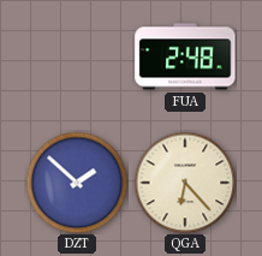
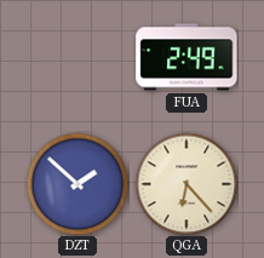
FUA: 2:48 -> 2:49 (186, 57)
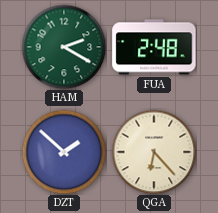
HAM: none -> 2:20 (64, 47)
FUA: 2:49 -> 2:48 (154, 47)
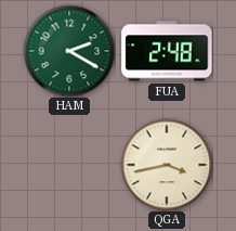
DZT: 1:52 -> none (64, 152)
QGA: 6:23 -> 3:43 (167, 165)
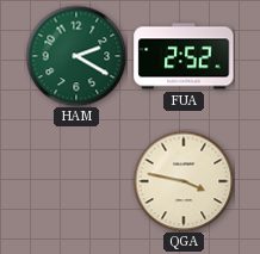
FUA: 2:48 -> 2:52 (184, 56)
QGA: 3:43 -> 3:47 (184, 181)
